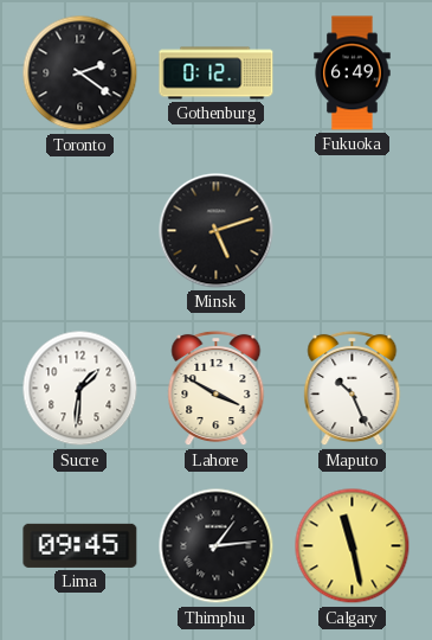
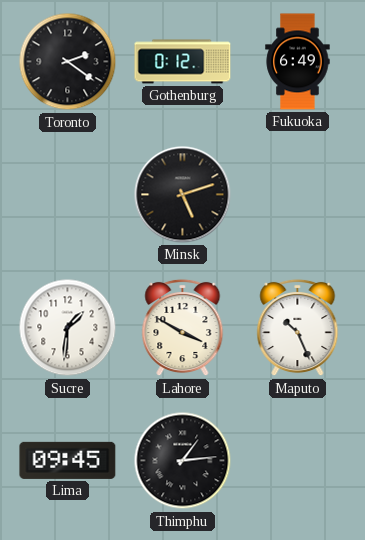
Calgary: 11:28 -> none (353, 546)
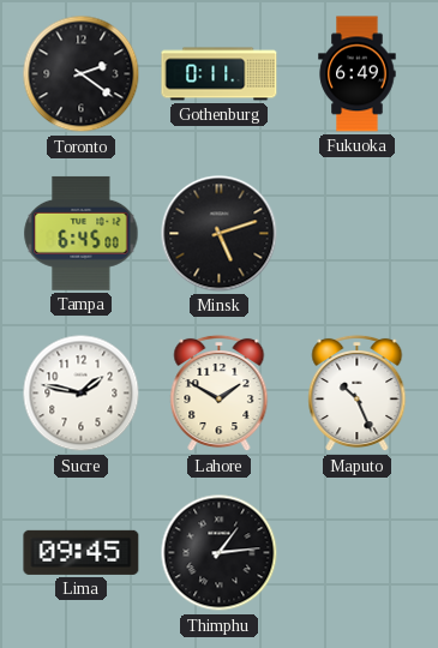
Gothenburg: 0:12 -> 0:11 (220, 74)
Tampa: none -> 6:45 (82, 233)
Sucre: 1:31 -> 1:47 (82, 394)
Lahore: 3:50 -> 1:50 (220, 394)
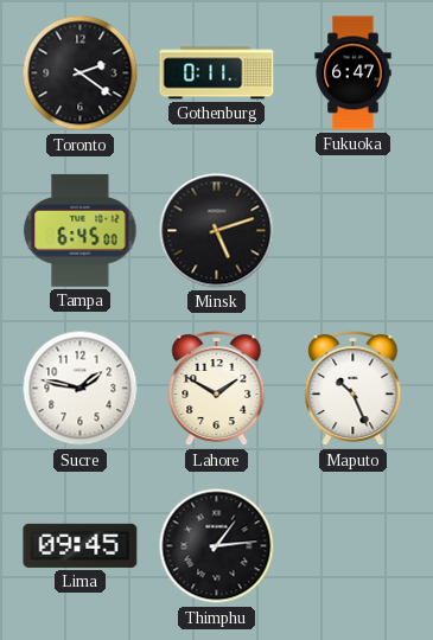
Fukuoka: 6:49 -> 6:47 (354, 73)
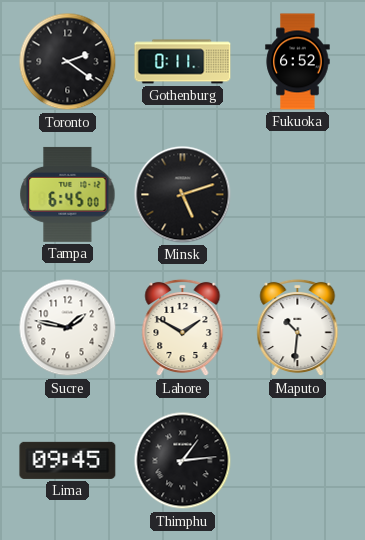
Fukuoka: 6:47 -> 6:52 (298, 62)
Maputo: 10:26 -> 10:31 (298, 328)
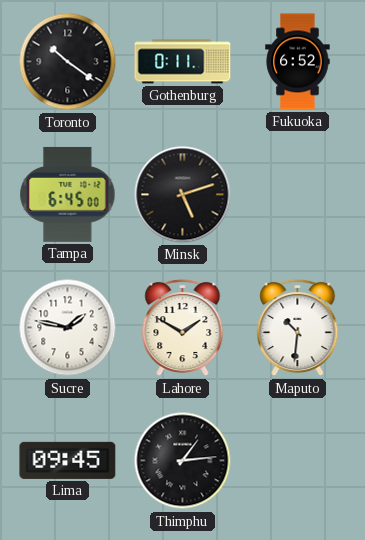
Toronto: 2:21 -> 10:21 (68, 62)
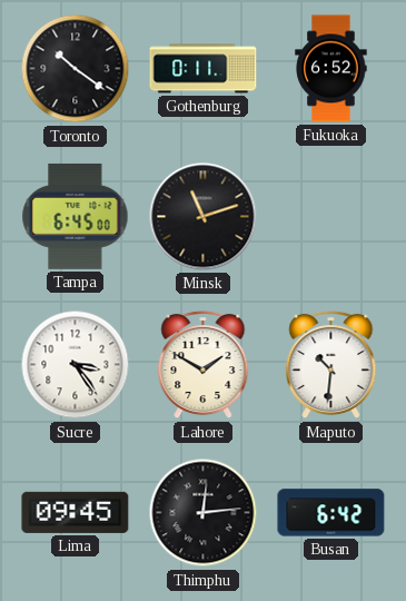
Minsk: 5:12 -> 11:12 (204, 217)
Sucre: 1:47 -> 3:24 (76, 365)
Thimphu: 1:14 -> 12:14 (204, 513)
Busan: none -> 6:42 (331, 513)
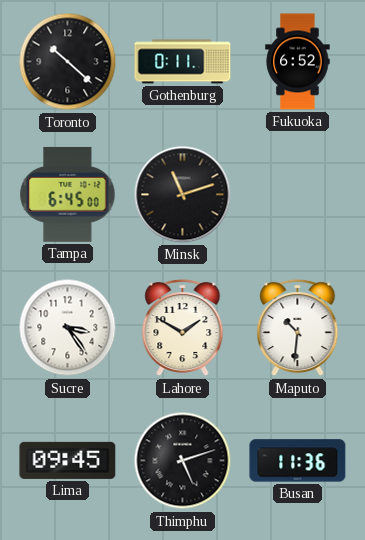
Toronto: 10:21 -> 10:22 (68, 62)
Thimphu: 12:14 -> 5:12 (183, 461)
Busan: 6:42 -> 11:36 (298, 461)
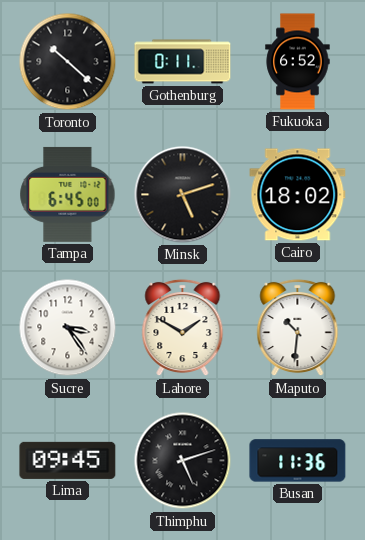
Minsk: 11:12 -> 5:12 (183, 195)
Cairo: none -> 18:02 (298, 195)
